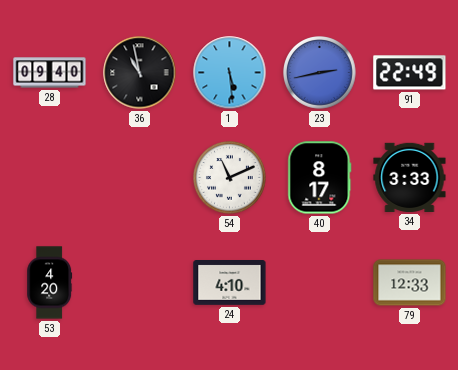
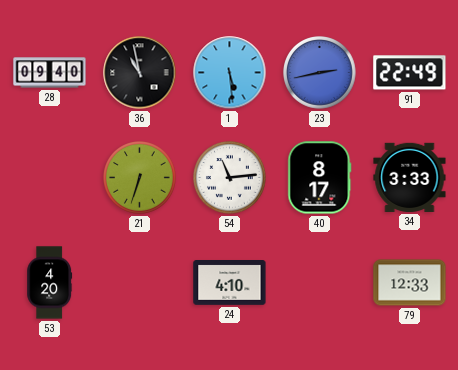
21: none -> 6:33 (140, 178)
54: 11:11 -> 11:14 (230, 178)
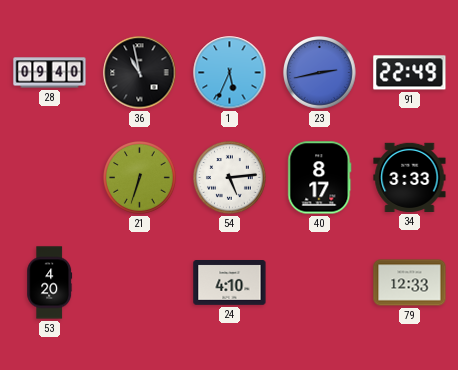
1: 5:29 -> 5:34 (230, 73)
54: 11:14 -> 5:14 (230, 178)
